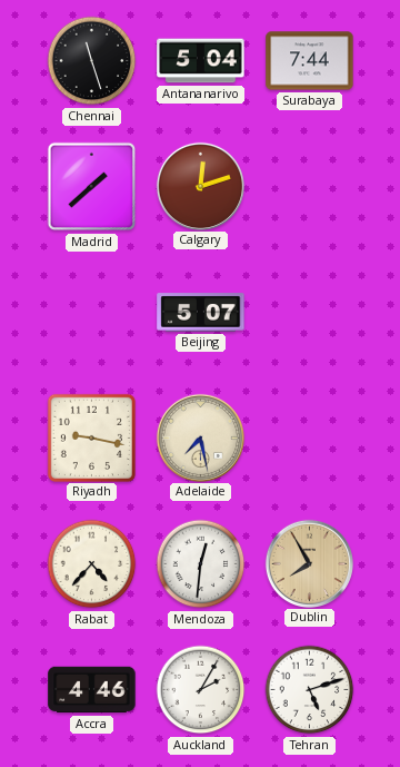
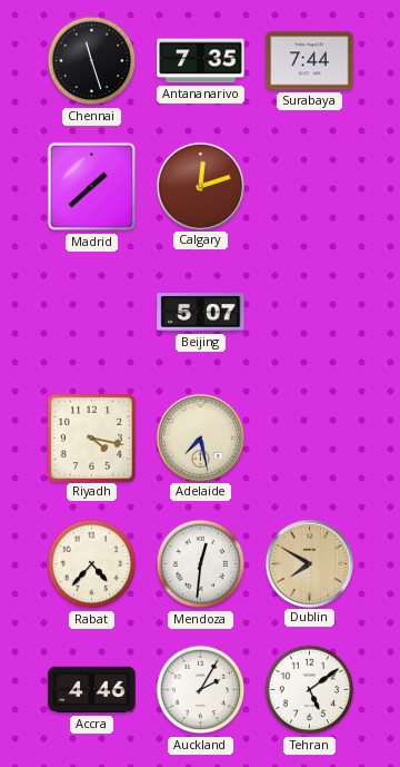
Antananarivo: 5:04 -> 7:35 (201, 61)
Riyadh: 9:17 -> 4:17 (91, 437)
Dublin: 7:55 -> 7:50 (309, 563)
Tehran: 5:12 -> 5:09 (310, 690)
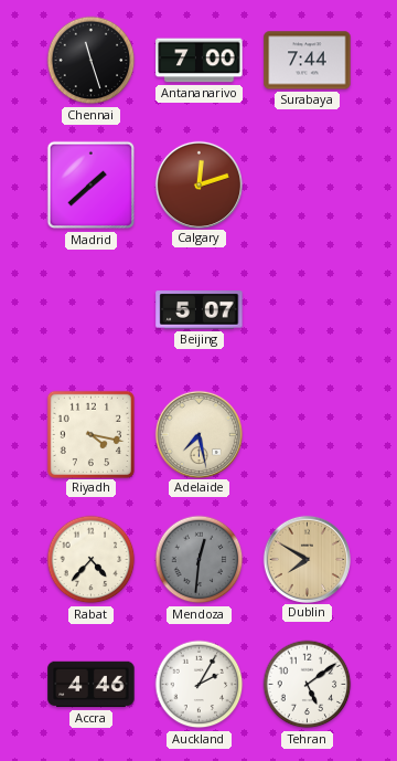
Antananarivo: 7:35 -> 7:00 (200, 61)
Mendoza dial: white -> grey (200, 560)
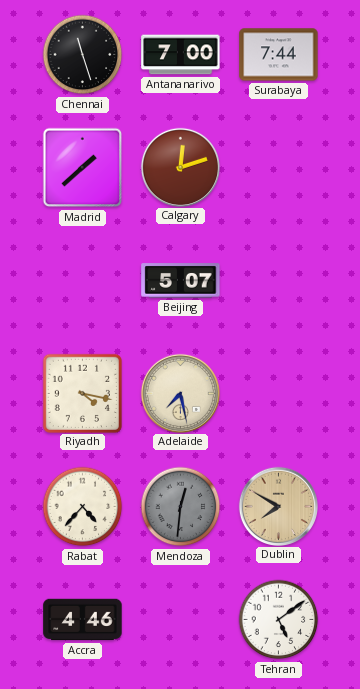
Auckland: 2:05 -> none (200, 685)
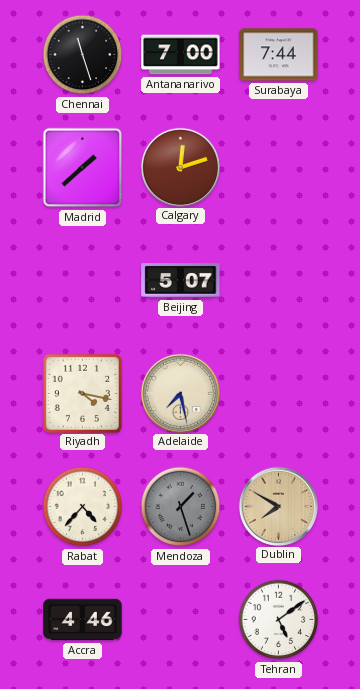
Mendoza: 12:31 -> 1:27 (181, 507)
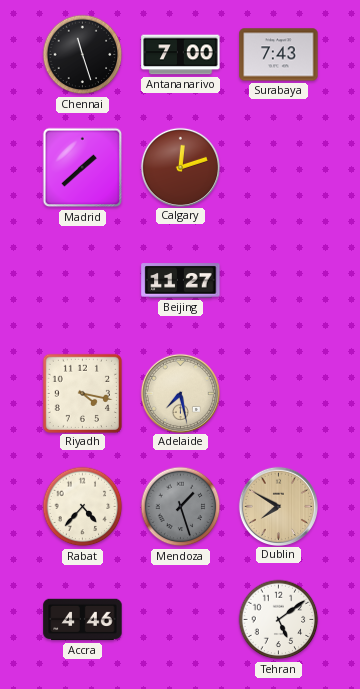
Surabaya: 7:44 -> 7:43 (279, 55)
Beijing: 5:07 -> 11:27 (181, 281)
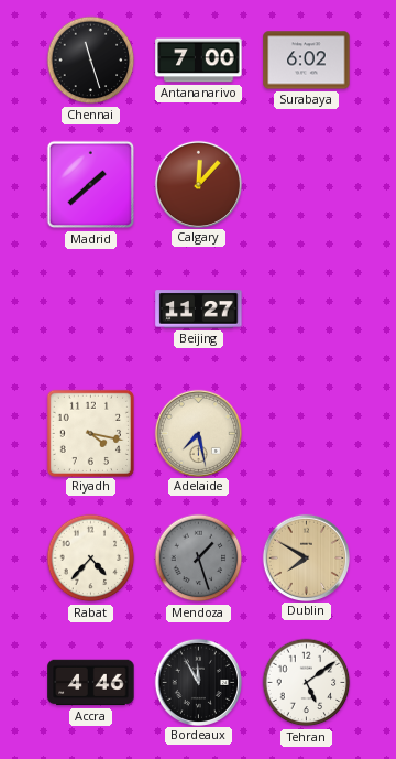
Surabaya: 7:43 -> 6:02 (307, 61)
Calgary: 12:12 -> 12:07 (198, 184)
Bordeaux: none -> 11:55 (198, 682)
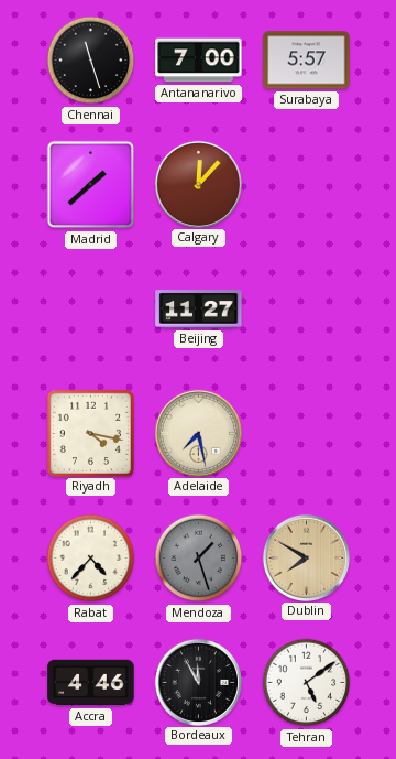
Surabaya: 6:02 -> 5:57 (307, 61)
